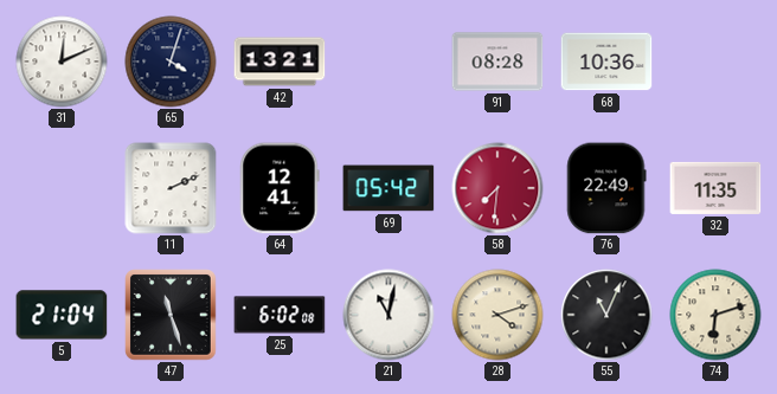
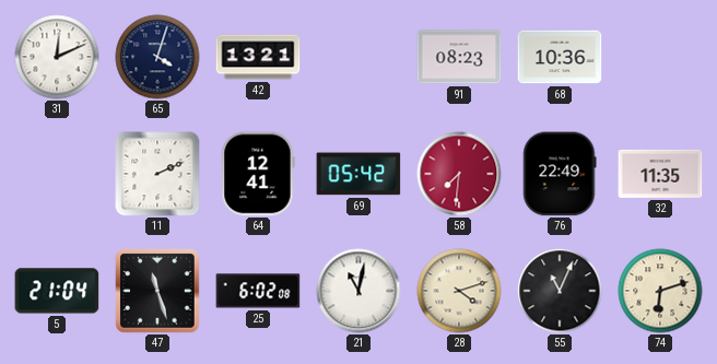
91: 08:28 -> 08:23 (459, 57)
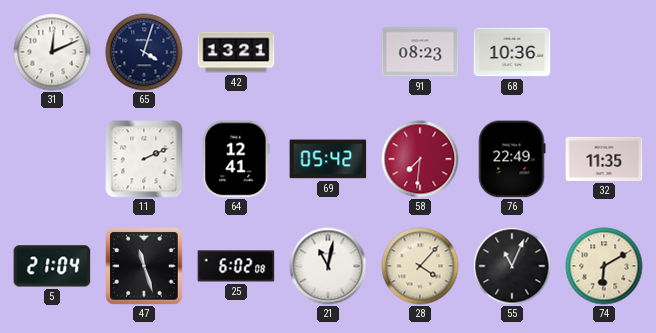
28: 4:12 -> 4:07 (420, 266)
74: 6:12 -> 6:10 (604, 266)
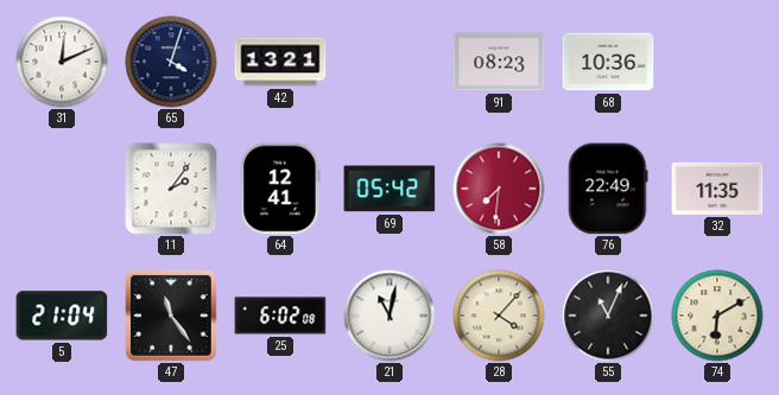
11: 2:11 -> 2:06 (171, 189)
47: 11:27 -> 11:24 (171, 316)
